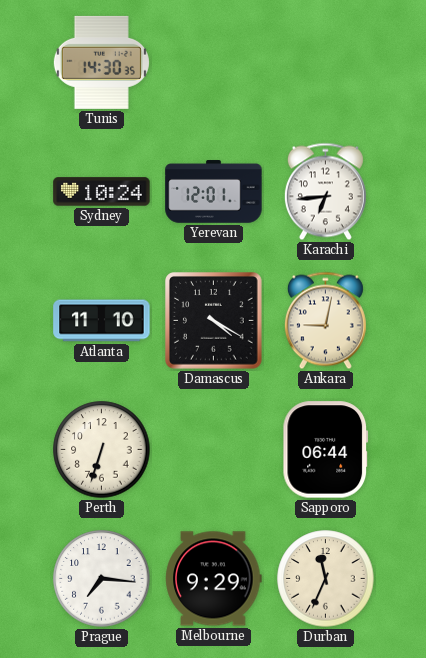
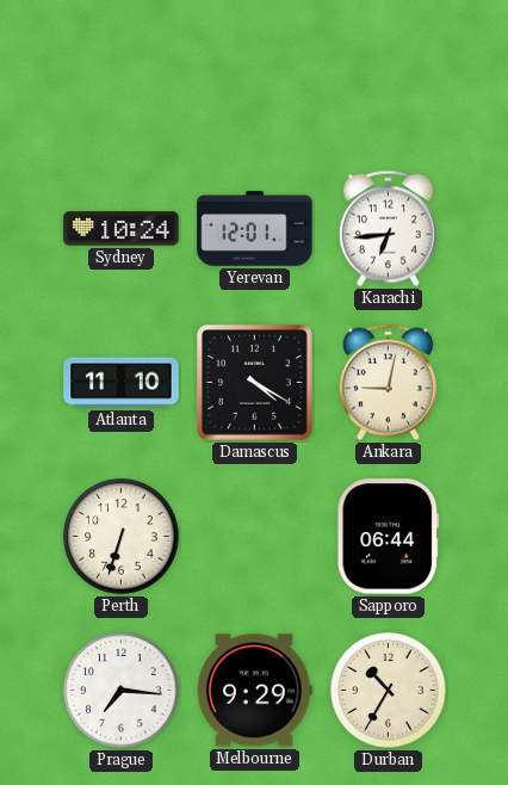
Tunis: 14:30 -> none (101, 62)
Durban: 11:34 -> 10:35 (389, 691)
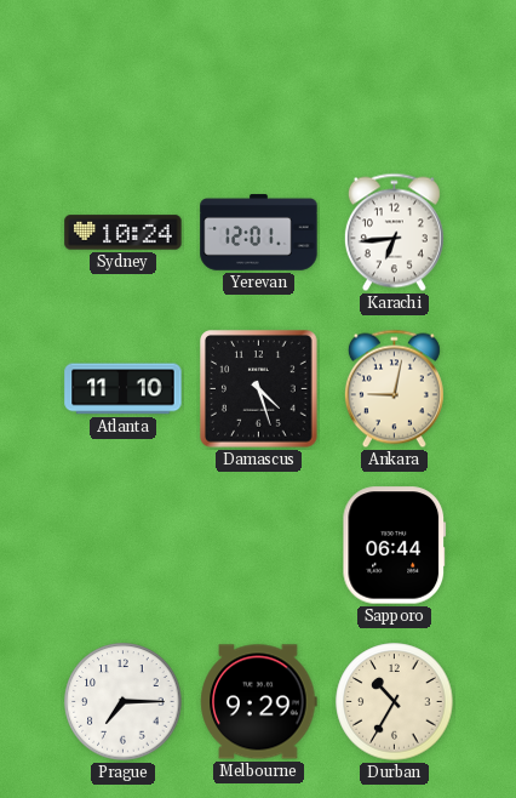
Damascus: 4:20 -> 4:27 (259, 389)
Perth: 6:33 -> none (122, 537)
Prague: 7:16 -> 7:15 (124, 702)
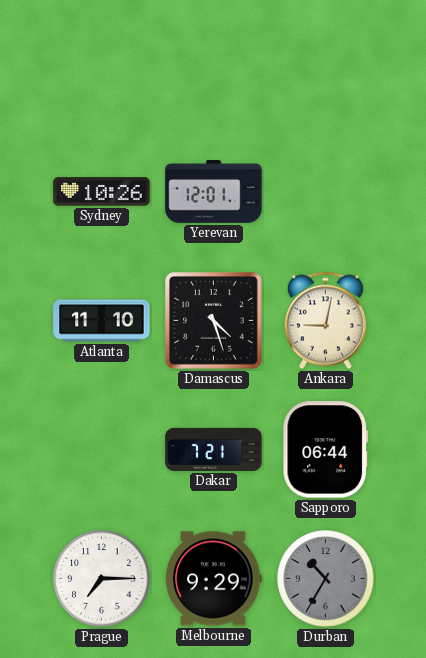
Sydney: 10:24 -> 10:26 (102, 192)
Karachi: 6:44 -> none (394, 233)
Dakar: none -> 7:21 (214, 449)
Durban dial: cream -> grey (326, 579)
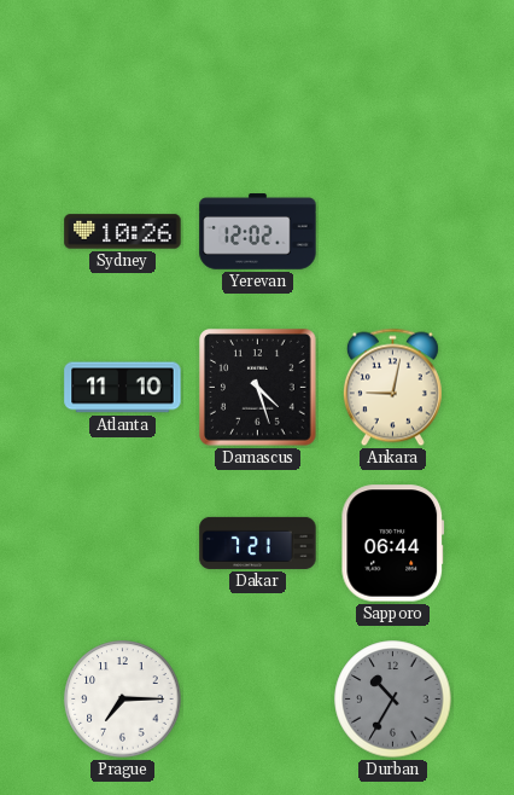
Yerevan: 12:01 -> 12:02 (258, 232)
Melbourne: 9:29 -> none (214, 579)
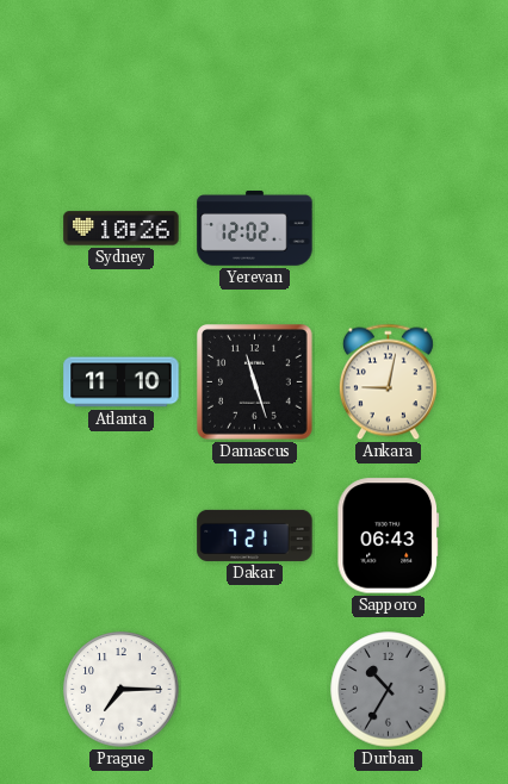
Damascus: 4:27 -> 11:27 (255, 382)
Sapporo: 06:44 -> 06:43 (389, 536)
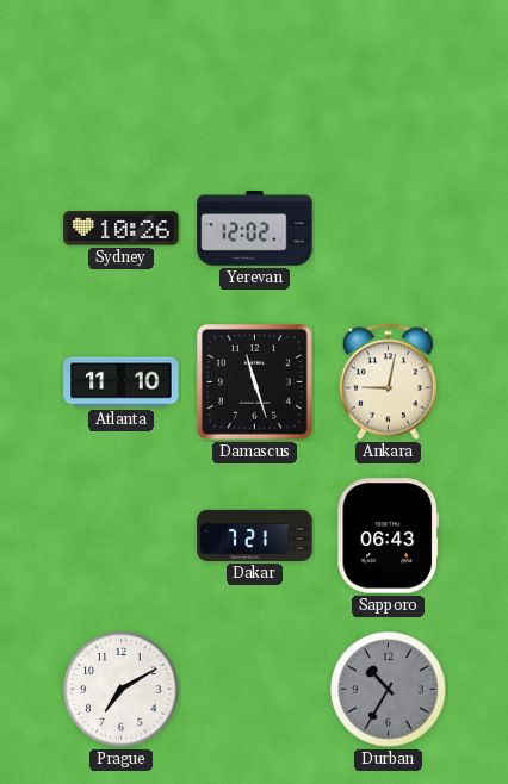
Prague: 7:15 -> 7:10 (122, 690)
